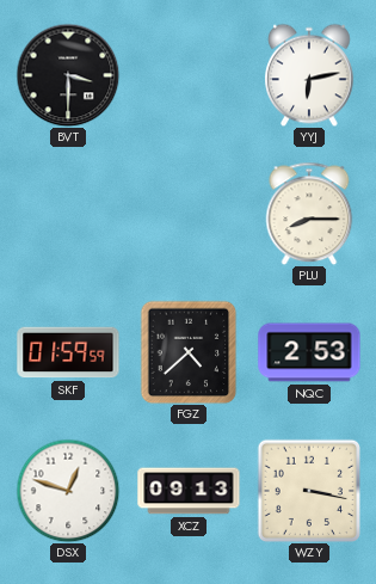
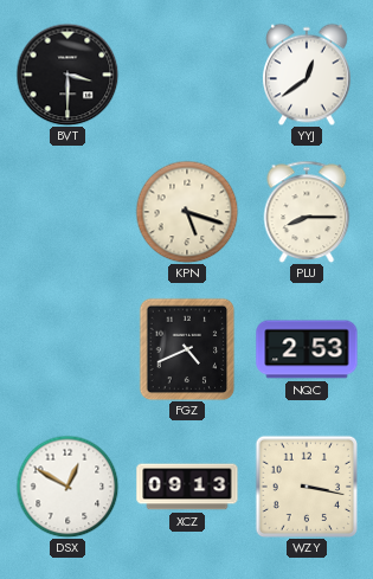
YYJ: 6:13 -> 12:39 (308, 75)
KPN: none -> 5:18 (187, 212)
SKF: 01:59 -> none (68, 352)
FGZ: 4:38 -> 4:41 (187, 349)
DSX: 12:48 -> 12:50 (67, 487)
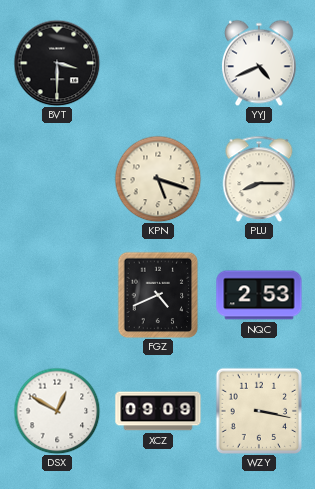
YYJ: 12:39 -> 4:41 (260, 63)
XCZ: 09:13 -> 09:09 (158, 411)
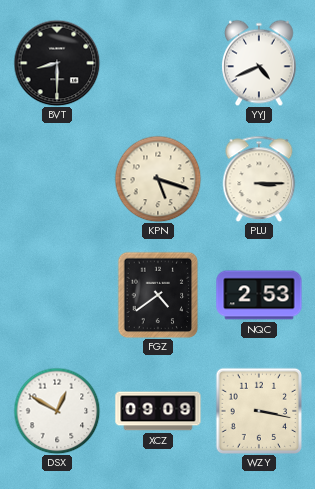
BVT: 3:30 -> 8:30 (57, 63)
PLU: 8:15 -> 3:15 (259, 179)
FGZ: 4:41 -> 4:39 (158, 295)
